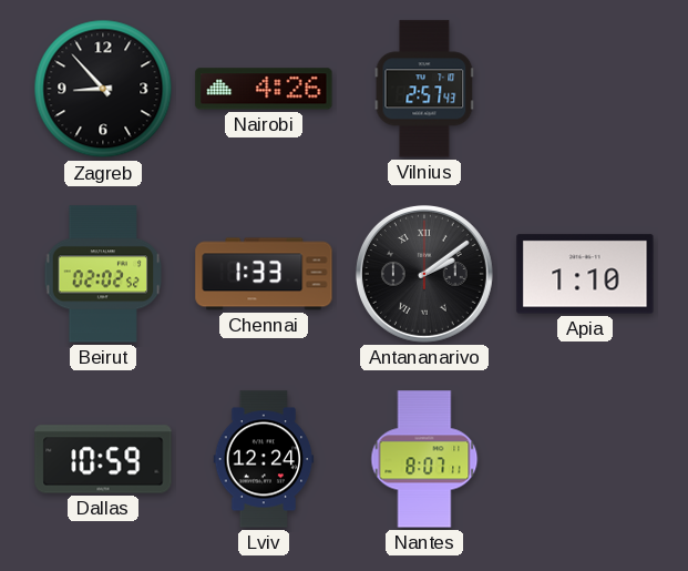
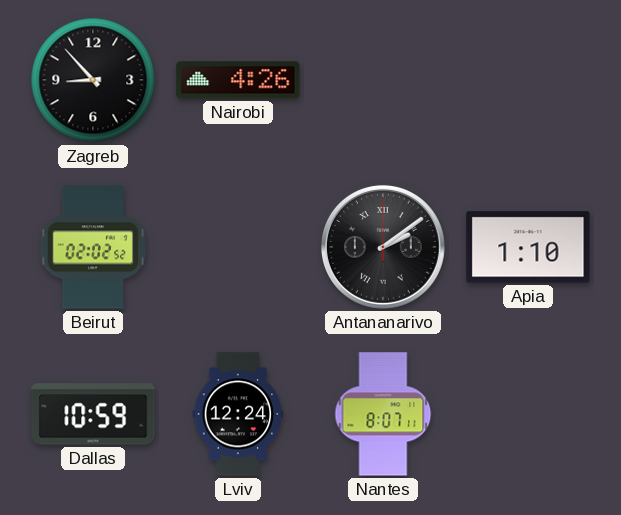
Vilnius: 2:57 -> none (424, 89)
Chennai: 1:33 -> none (264, 274)
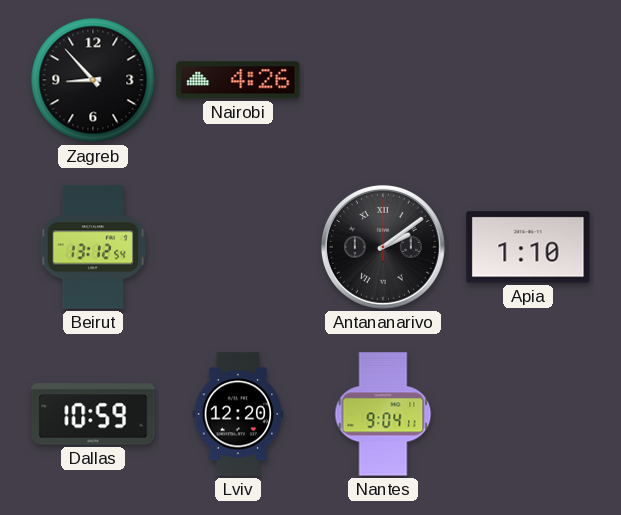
Beirut: 02:02 -> 13:12 (93, 247)
Lviv: 12:24 -> 12:20 (238, 414)
Nantes: 8:07 -> 9:04 (383, 414)
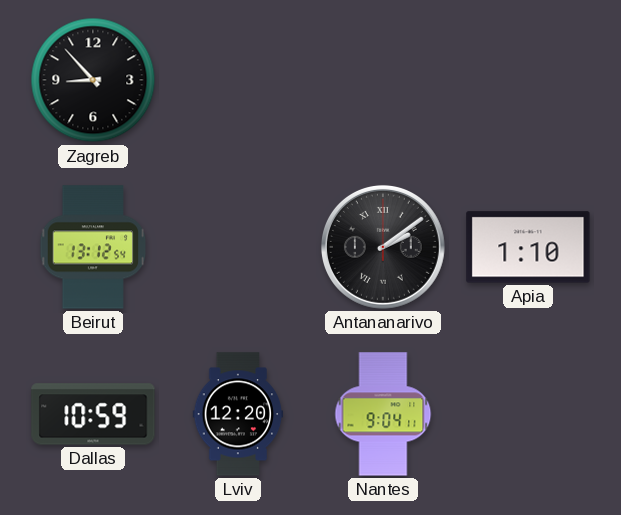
Nairobi: 4:26 -> none (238, 80)
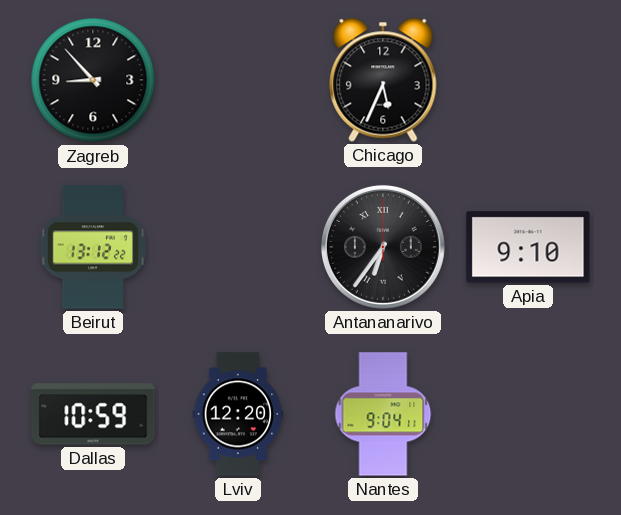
Chicago: none -> 5:34 (383, 80)
Beirut: 13:12:54 -> 13:12:22 (93, 247)
Antananarivo: 2:09 -> 6:36 (383, 247)
Apia: 1:10 -> 9:10 (528, 247)
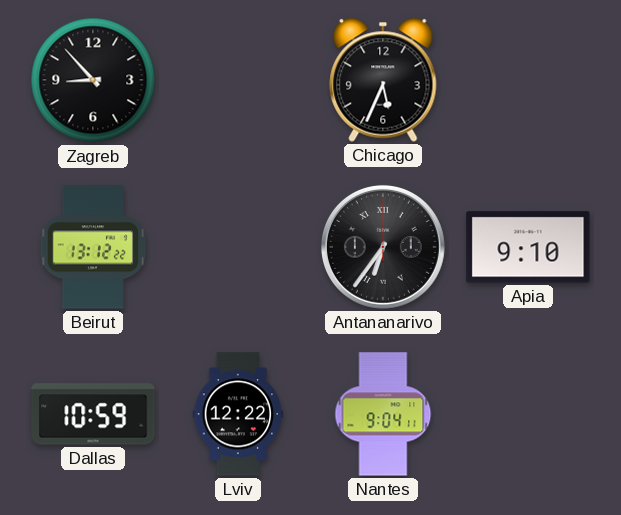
Lviv: 12:20 -> 12:22 (238, 414)
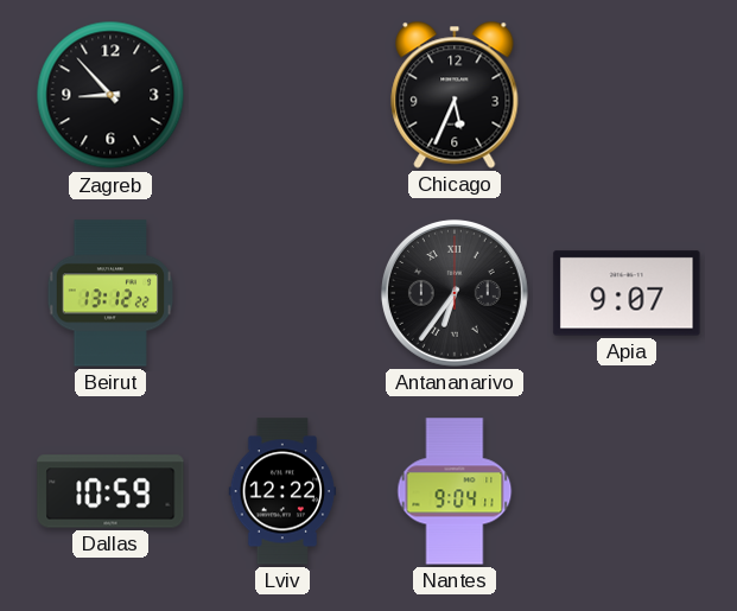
Apia: 9:10 -> 9:07 (627, 293)
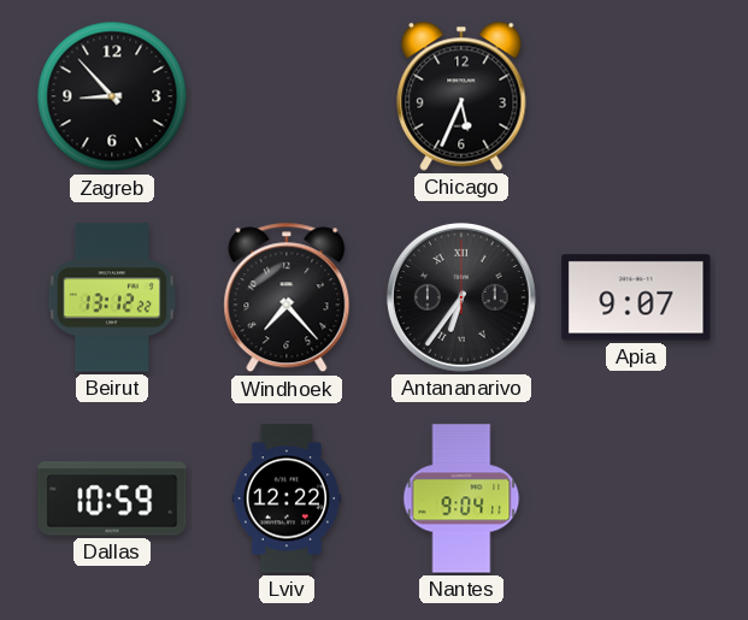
Windhoek: none -> 7:23 (287, 297)
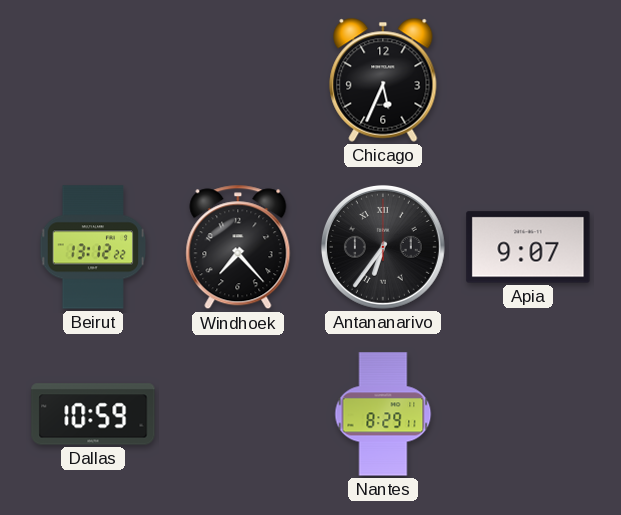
Zagreb: 8:53 -> none (112, 96)
Lviv: 12:22 -> none (287, 498)
Nantes: 9:04 -> 8:29 (383, 414)
